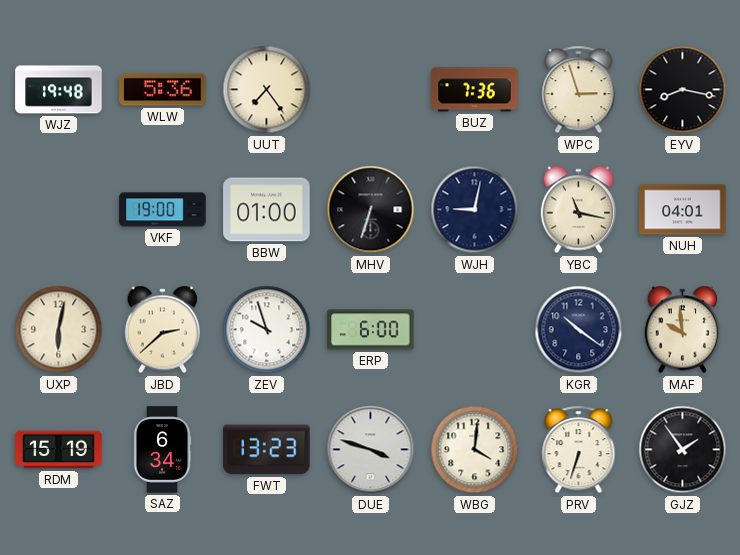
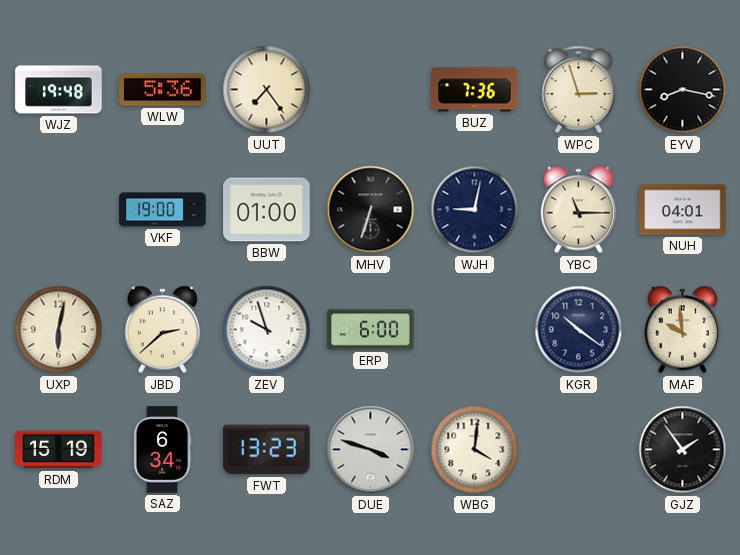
YBC: 11:17 -> 11:15 (579, 210)
PRV: 6:33 -> none (579, 450)
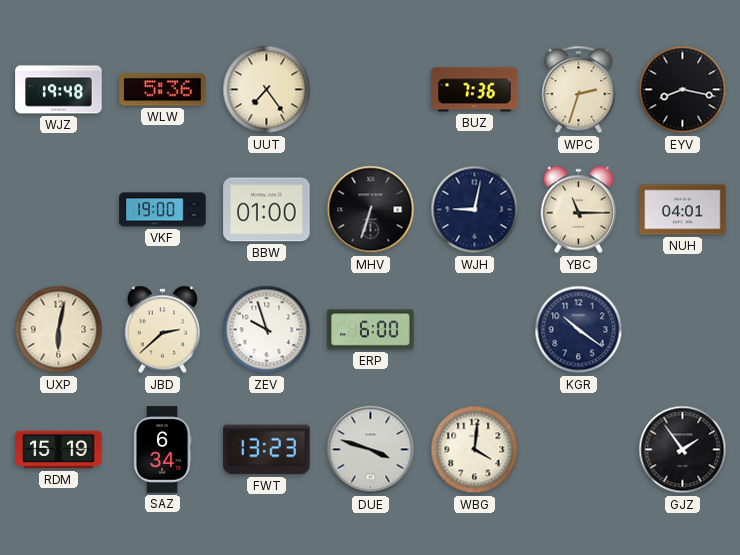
WPC: 2:57 -> 2:33 (579, 90)
MAF: 9:59 -> none (683, 330)
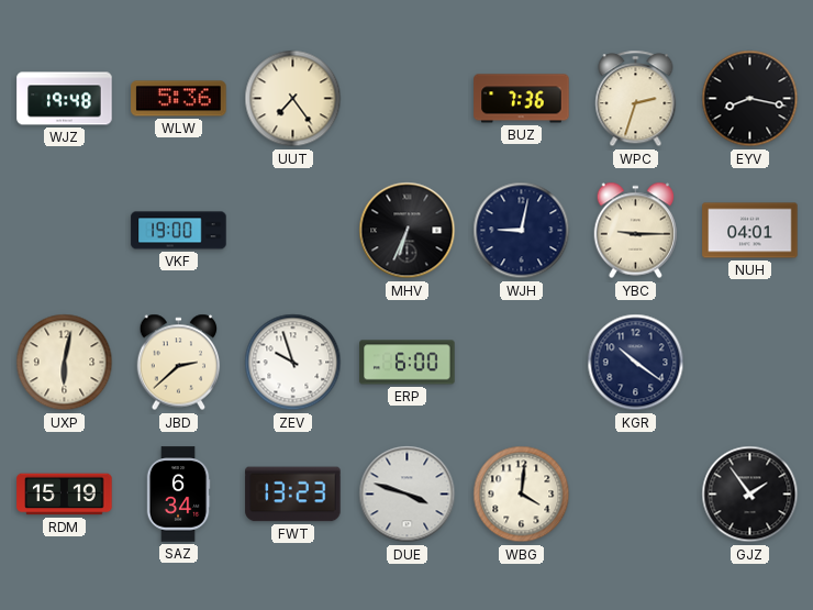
BBW: 01:00 -> none (267, 210)
MHV: 6:33 -> 6:34 (408, 231)
YBC: 11:15 -> 9:15 (636, 231)
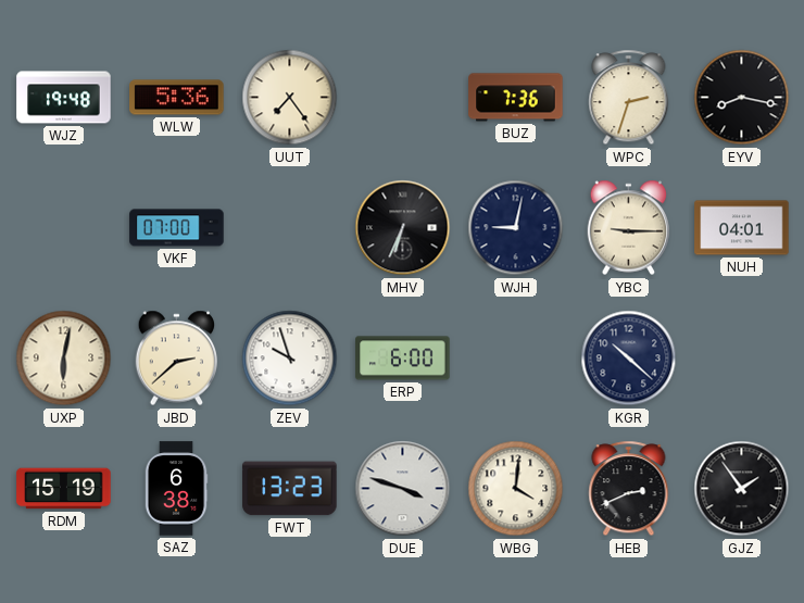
VKF: 19:00 -> 07:00 (177, 228)
KGR: 10:21 -> 10:22 (629, 359)
SAZ: 6:34 -> 6:38 (176, 489)
HEB: none -> 2:41 (629, 489)
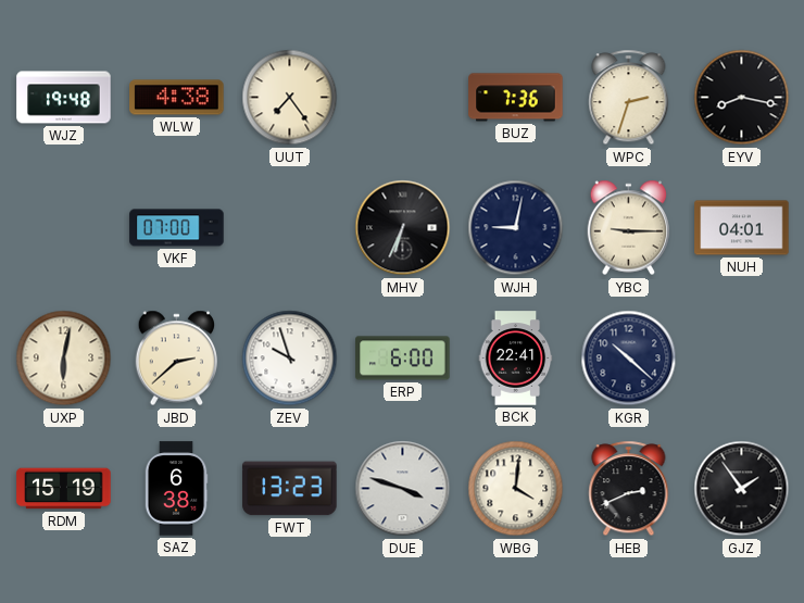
WLW: 5:36 -> 4:38 (177, 98)
BCK: none -> 22:41 (516, 359)
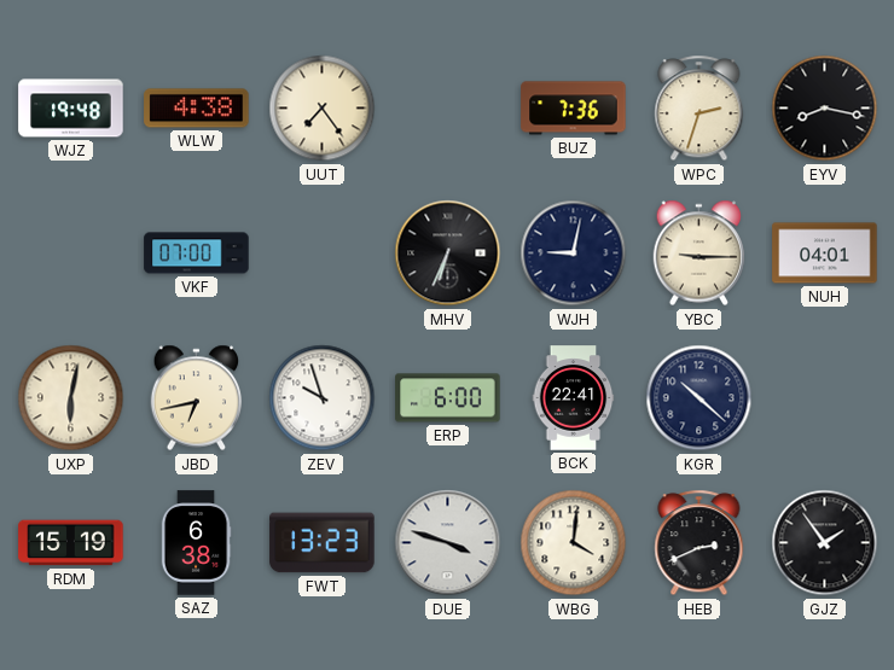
JBD: 2:38 -> 6:43 (197, 398)
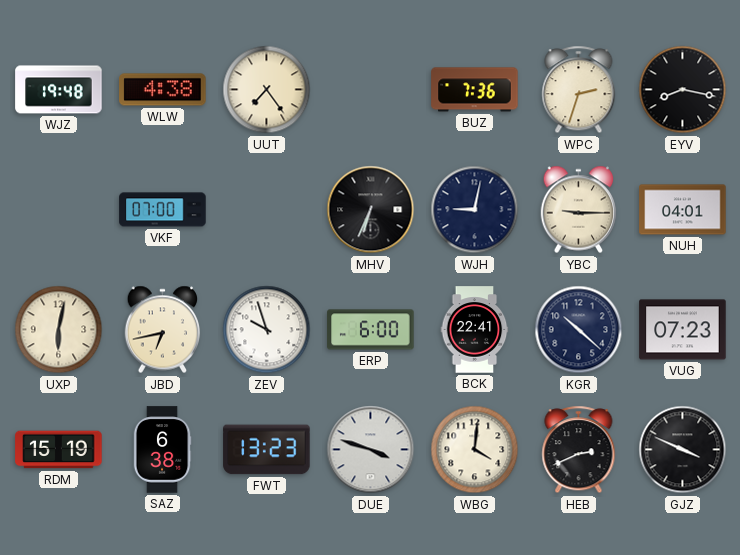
VUG: none -> 07:23 (683, 330)
GJZ: 1:54 -> 3:49 (683, 450)
